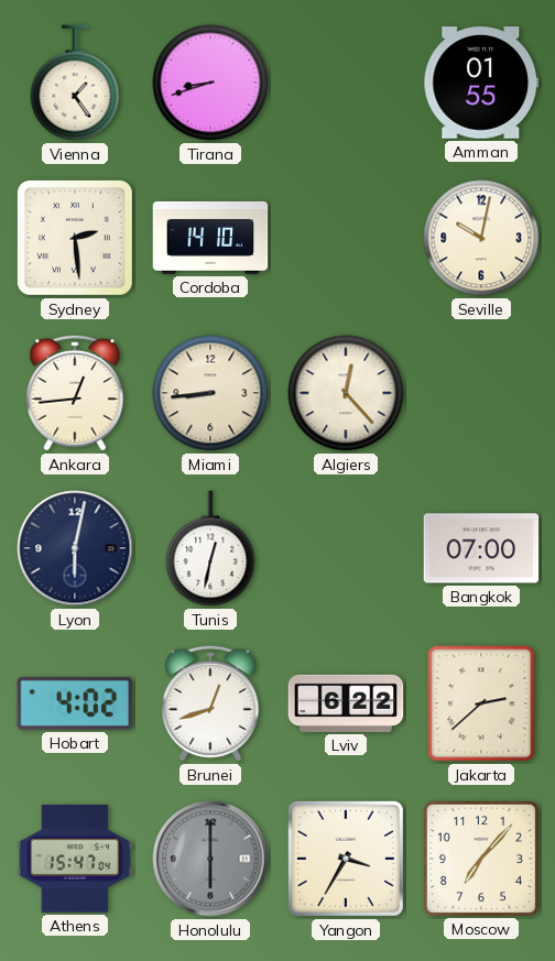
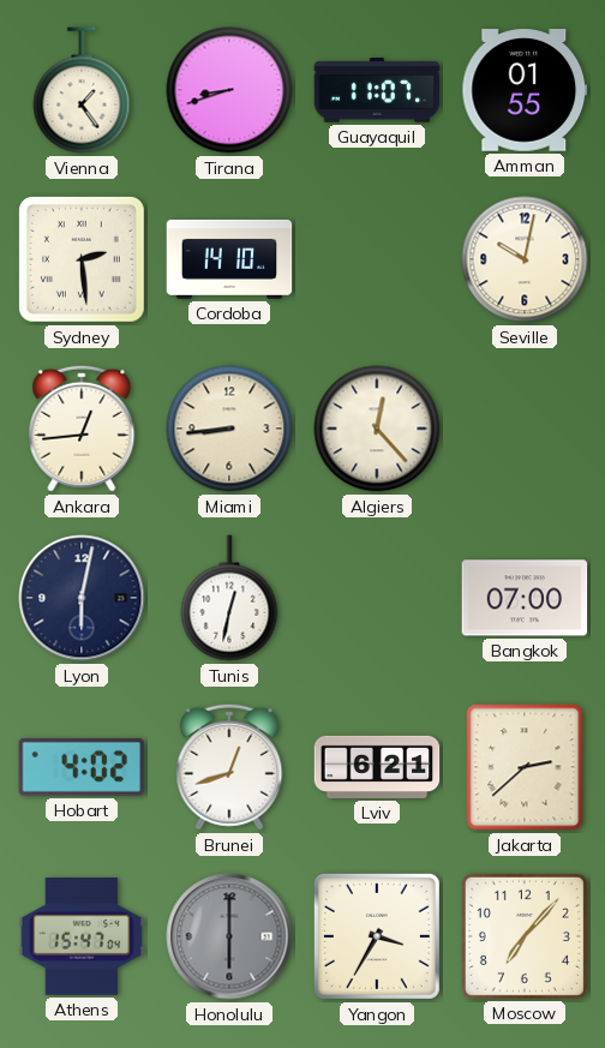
Guayaquil: none -> 11:07 (377, 90)
Lviv: 6:22 -> 6:21 (377, 767)
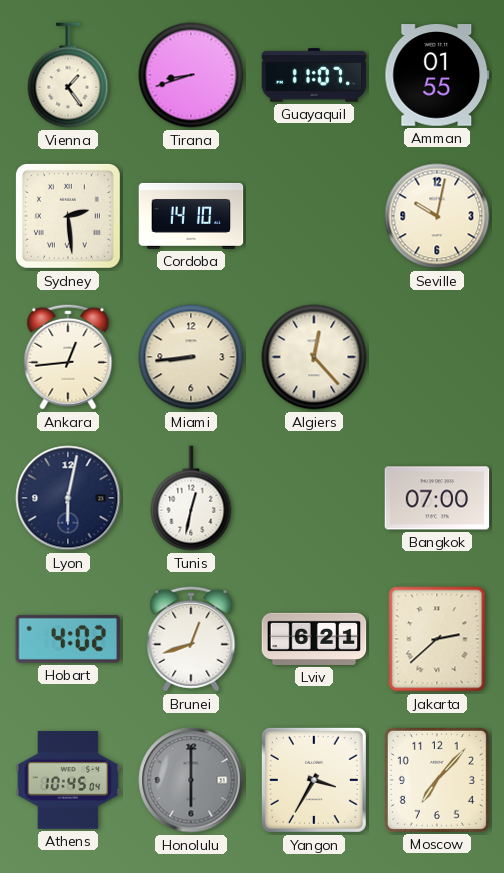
Athens: 15:47 -> 10:45 (68, 780)
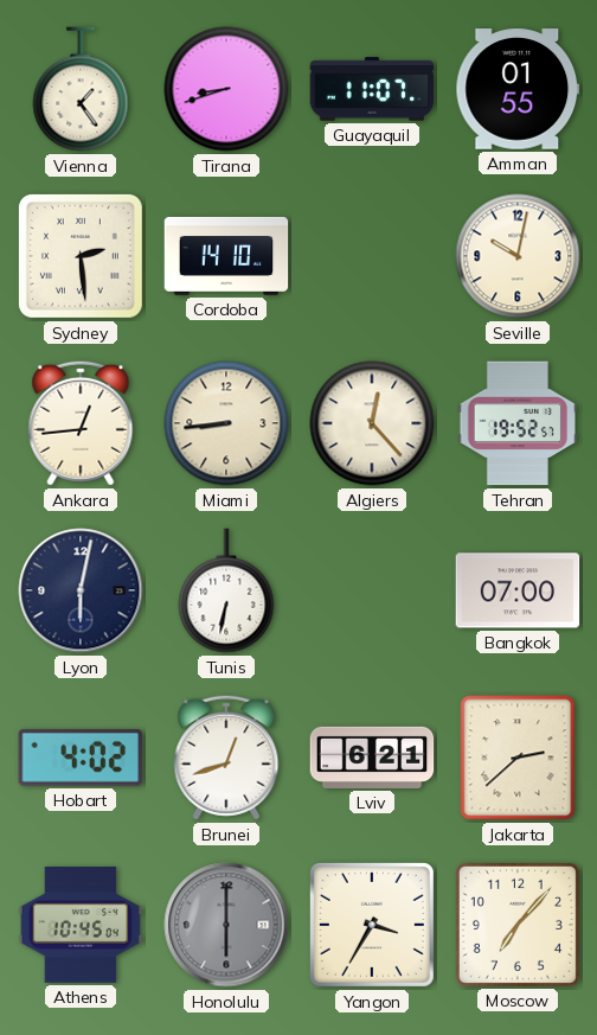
Tehran: none -> 19:52 (516, 423)
Tunis: 12:32 -> 6:32 (226, 590)
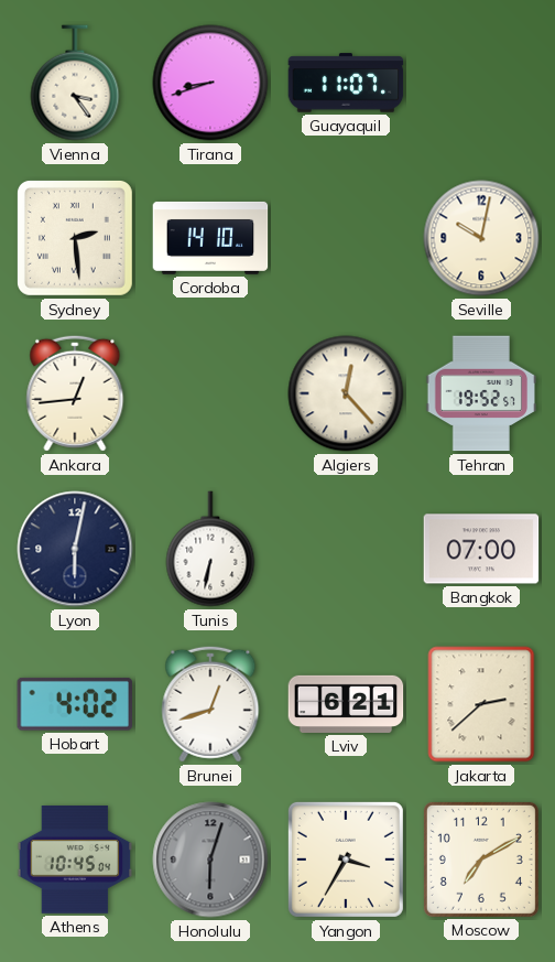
Vienna: 1:24 -> 3:24 (75, 83)
Amman: 01:55 -> none (518, 89)
Miami: 8:44 -> none (226, 423)
Honolulu: 6:00 -> 6:03 (210, 860)
Moscow: 7:07 -> 7:10 (481, 860)
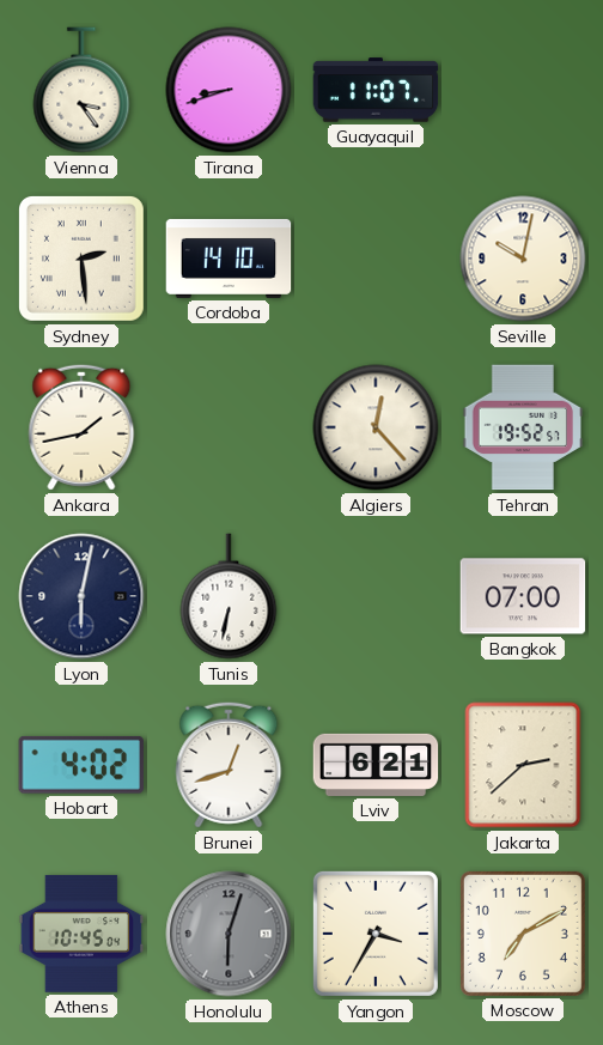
Ankara: 12:44 -> 1:43 (81, 427)
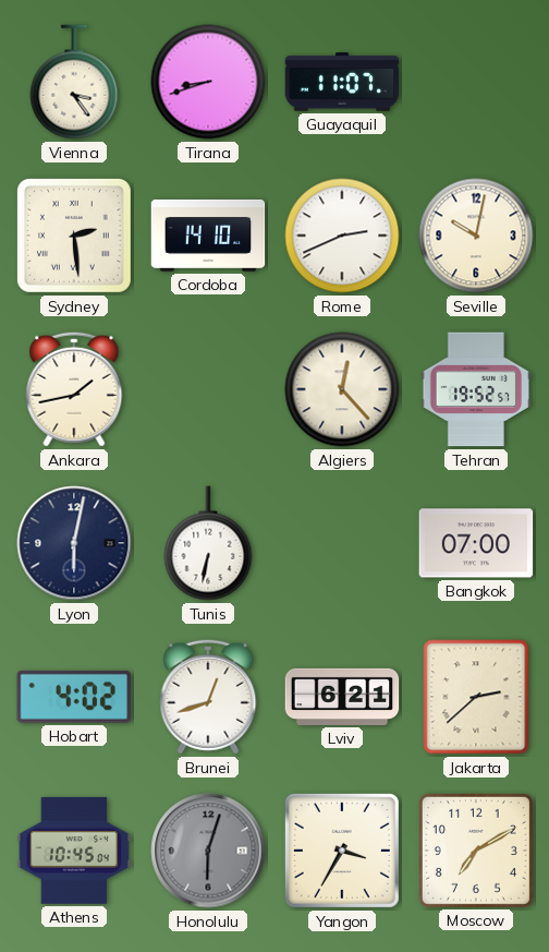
Rome: none -> 2:41 (342, 236)
